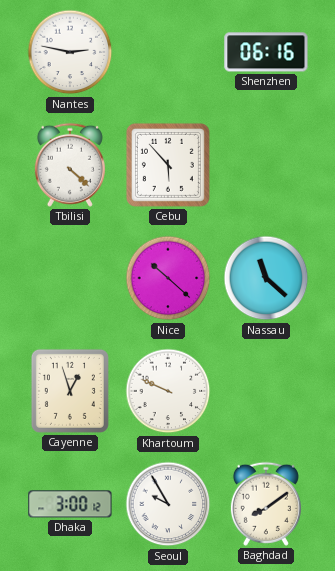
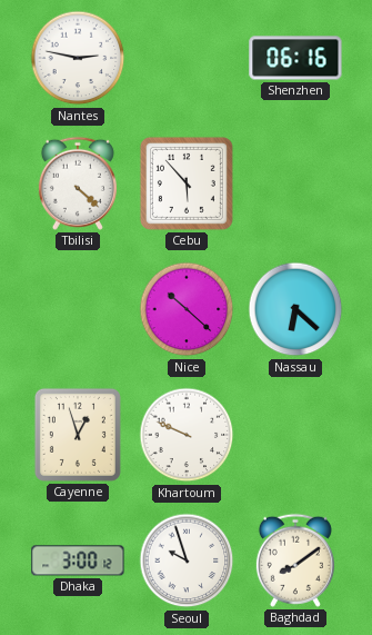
Nassau: 11:22 -> 6:22 (295, 309)
Seoul: 9:55 -> 9:57 (187, 560)
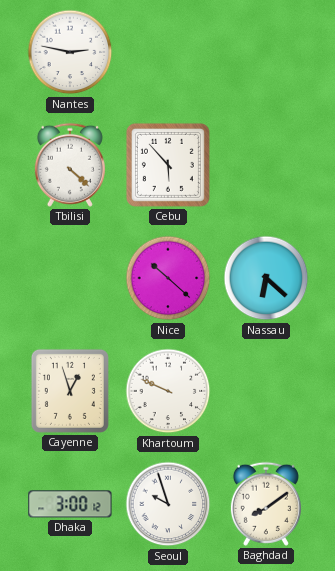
Shenzhen: 06:16 -> none (295, 58)
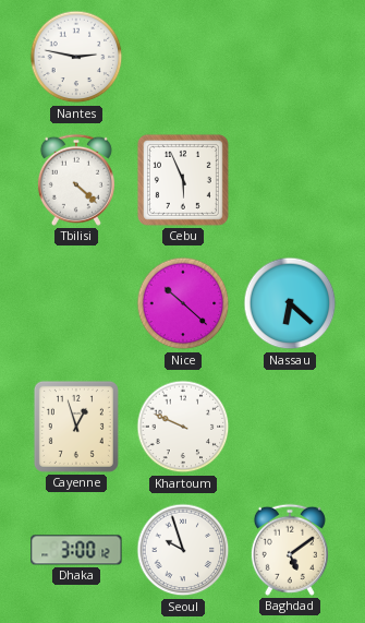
Cebu: 5:53 -> 5:56 (183, 180)
Baghdad: 8:09 -> 5:09 (290, 550)
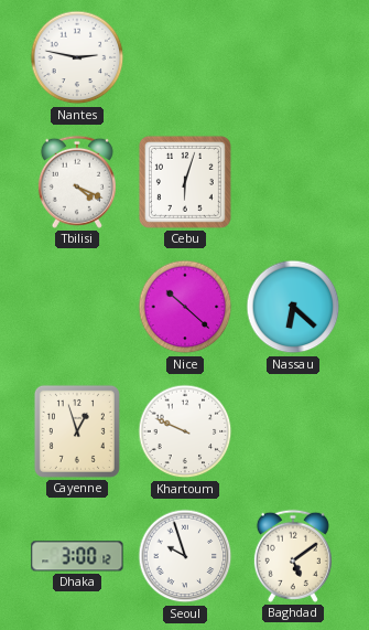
Tbilisi: 4:22 -> 4:19 (77, 182)
Cebu: 5:56 -> 6:03 (185, 182)
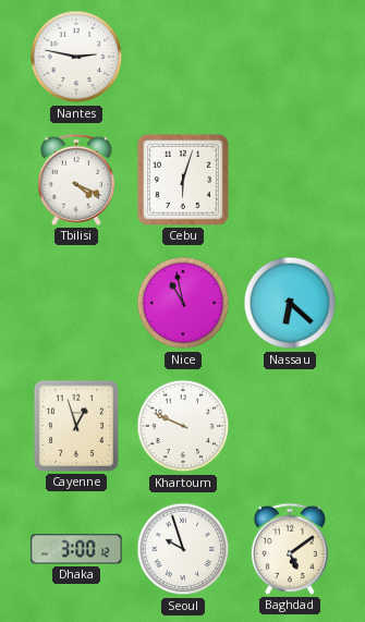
Nice: 10:22 -> 10:58 (183, 303)
